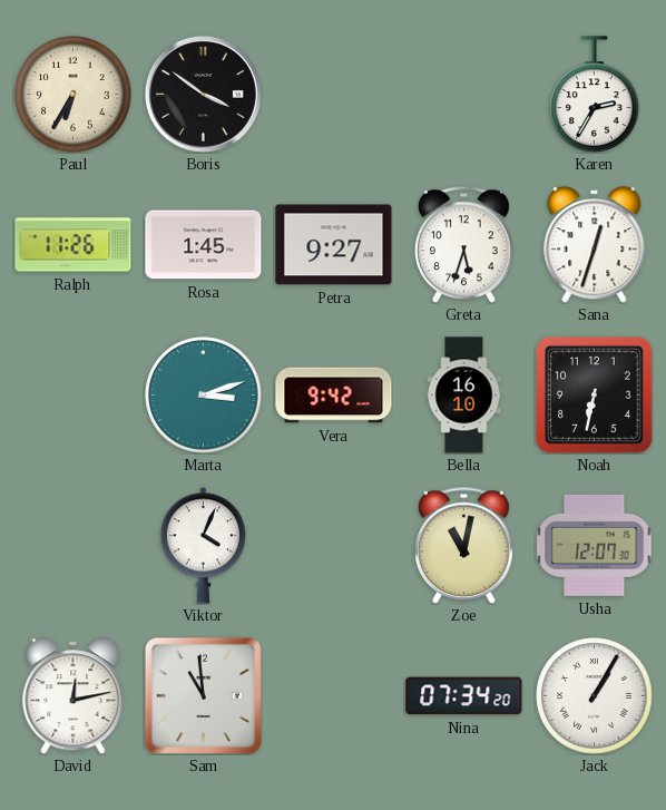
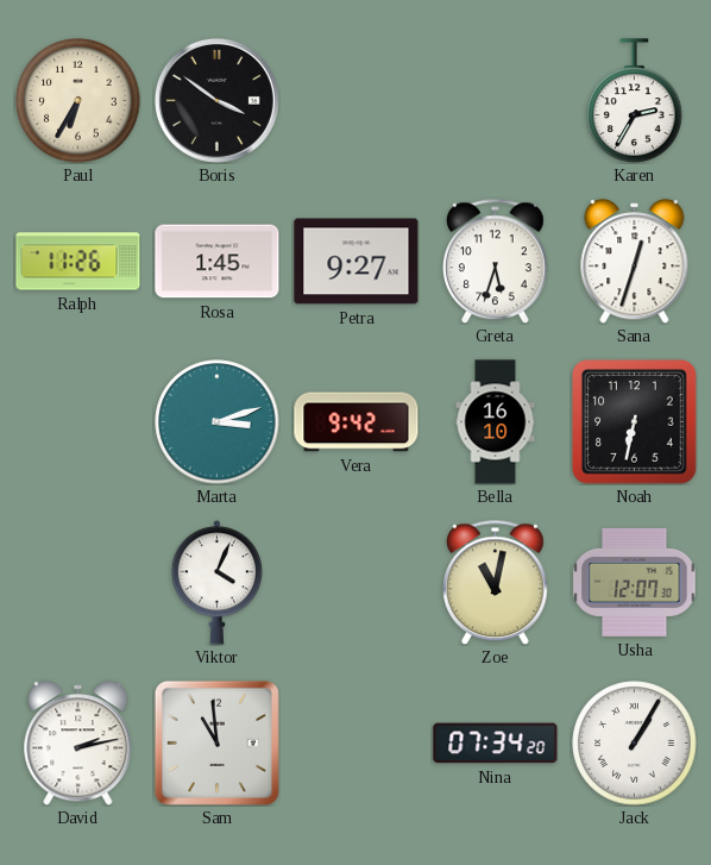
David: 12:13 -> 2:13 (78, 744)
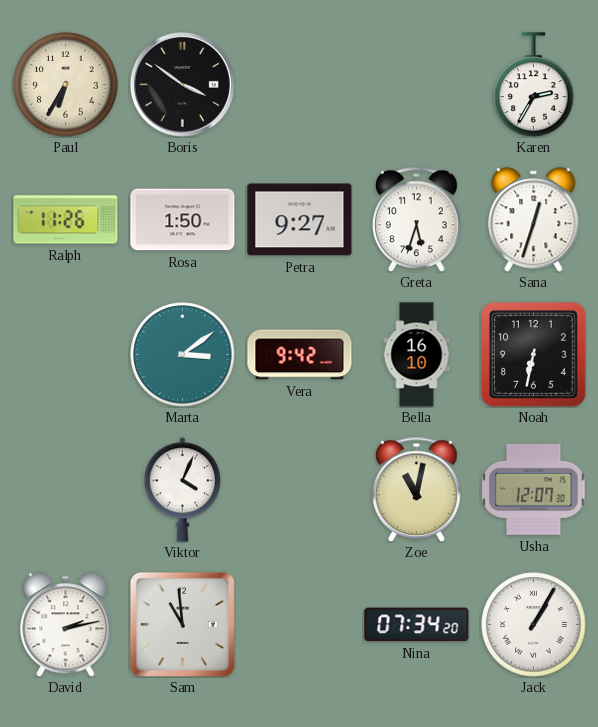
Rosa: 1:45 -> 1:50 (183, 220)
Marta: 3:12 -> 3:09 (183, 355)
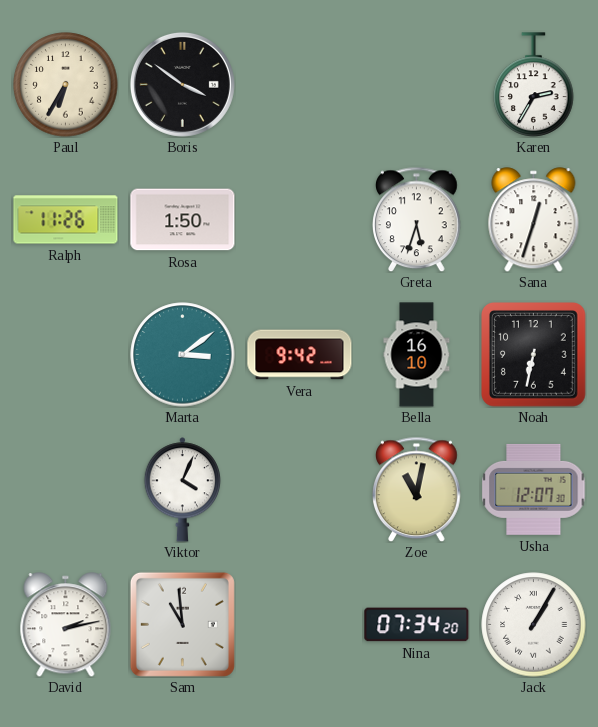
Petra: 9:27 -> none (300, 220)
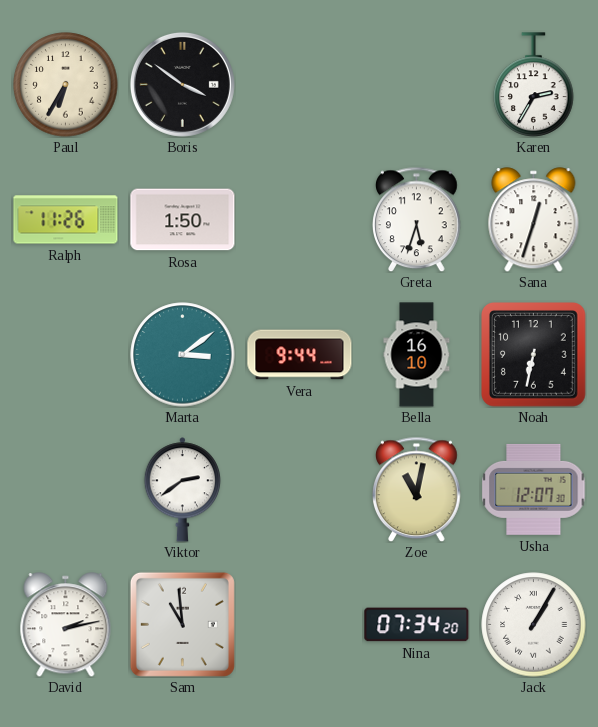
Vera: 9:42 -> 9:44 (300, 355)
Viktor: 4:04 -> 2:39 (183, 490)
